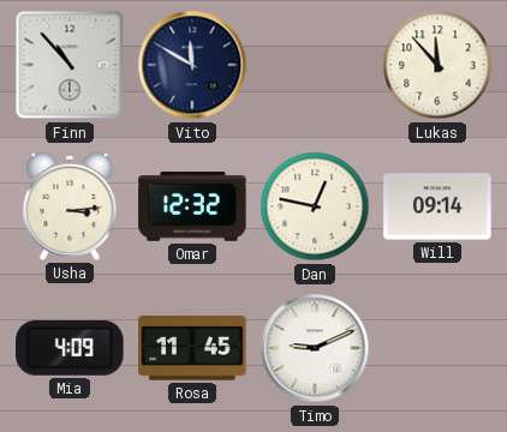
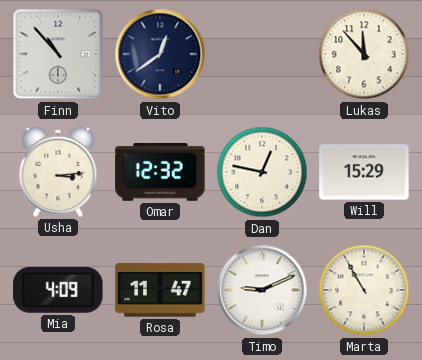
Vito: 11:50 -> 12:39 (160, 54)
Will: 09:14 -> 15:29 (364, 172)
Rosa: 11:45 -> 11:47 (160, 290)
Marta: none -> 10:55 (364, 290)
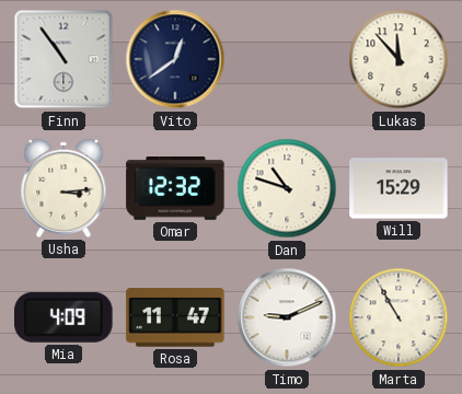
Finn: 10:53 -> 10:54 (63, 59)
Dan: 12:47 -> 10:48 (287, 188)
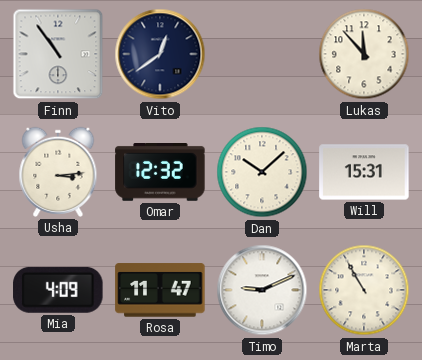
Dan: 10:48 -> 10:08 (262, 172)
Will: 15:29 -> 15:31 (364, 172)
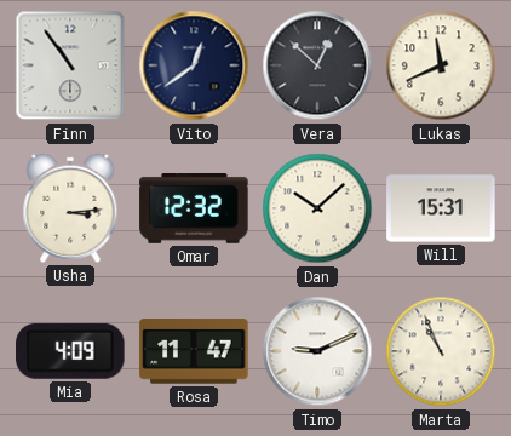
Vera: none -> 12:52 (317, 65)
Lukas: 11:53 -> 11:41 (441, 65)
Marta: 10:55 -> 10:56 (441, 351)
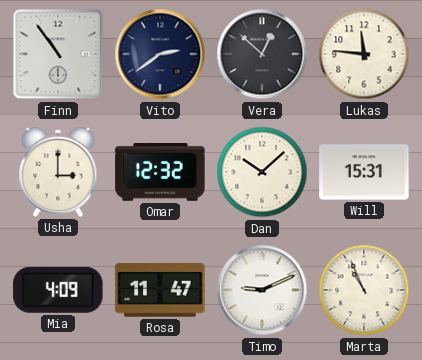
Vito: 12:39 -> 2:39 (160, 54)
Lukas: 11:41 -> 11:46 (364, 54)
Usha: 3:14 -> 3:00 (58, 172)
